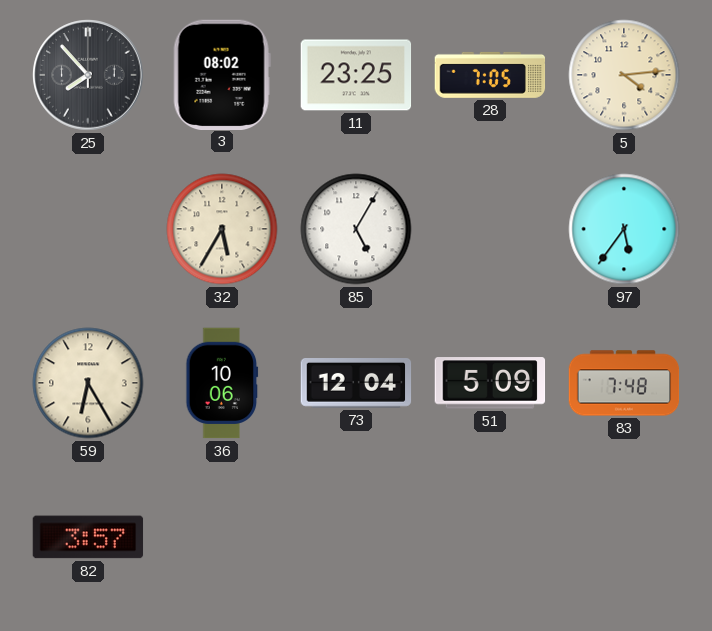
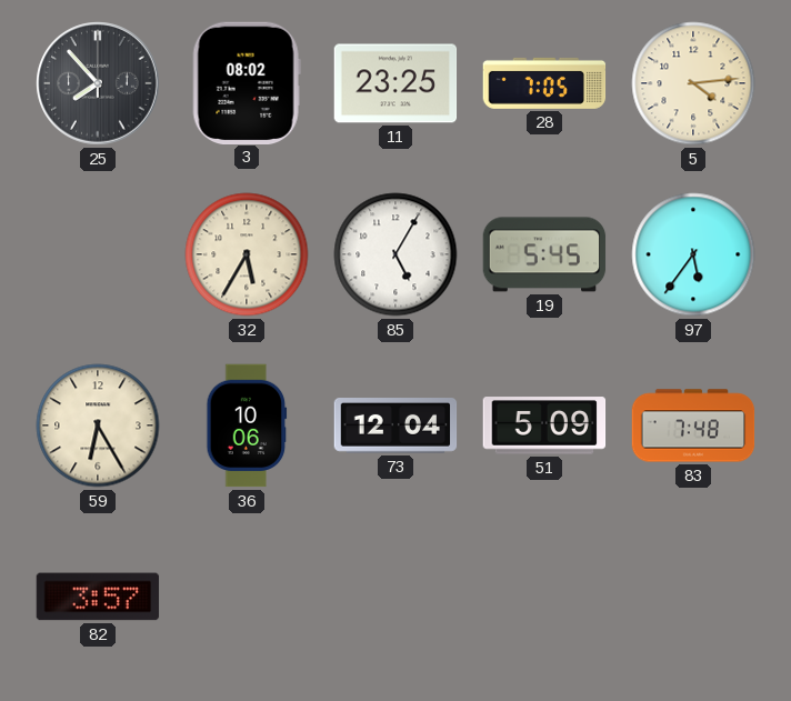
19: none -> 5:45 (544, 254)
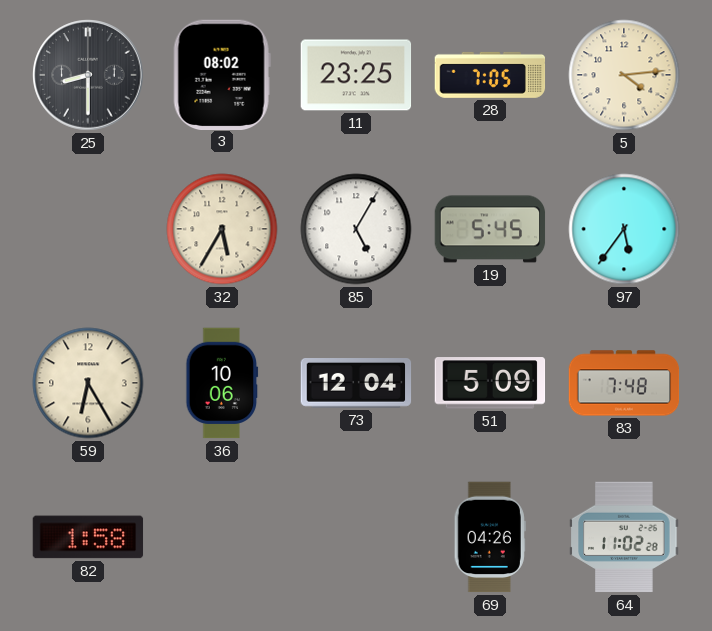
25: 7:53 -> 8:30 (88, 75)
82: 3:57 -> 1:58 (88, 537)
69: none -> 04:26 (490, 537)
64: none -> 11:02 (624, 537)
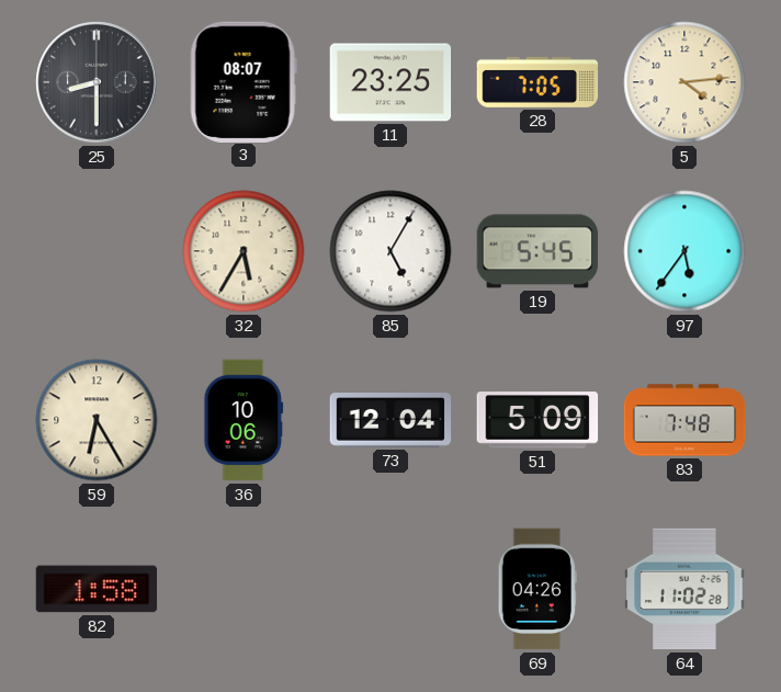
3: 08:02 -> 08:07 (244, 81)
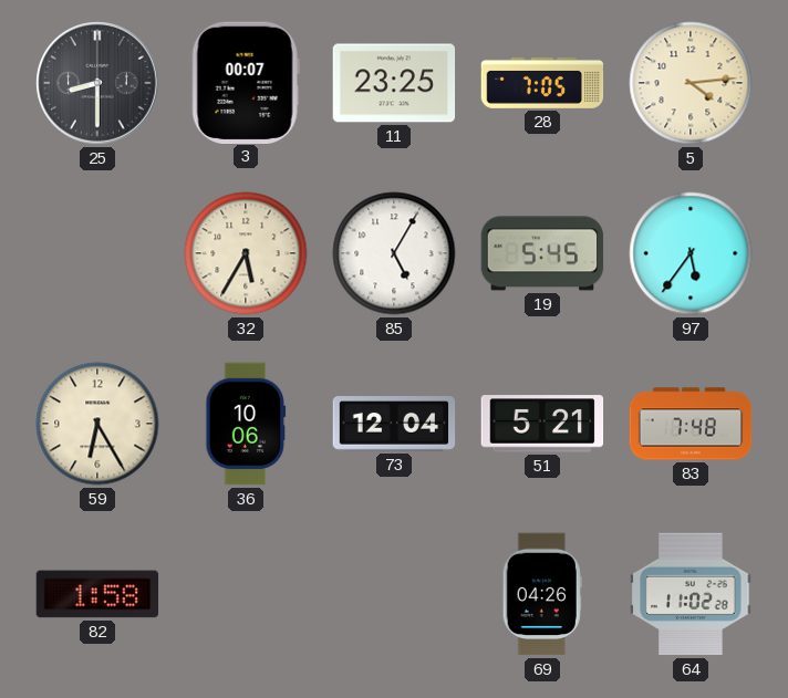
3: 08:07 -> 00:07 (246, 82)
51: 5:09 -> 5:21 (542, 424)
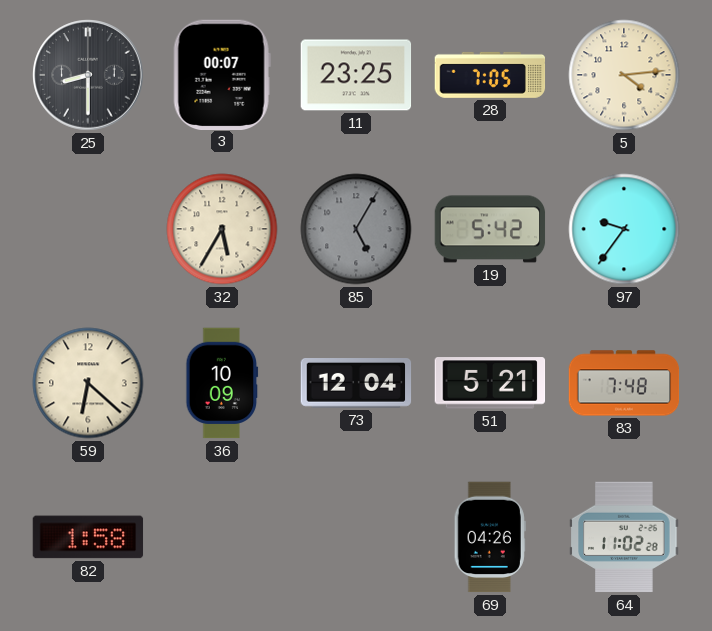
85 dial: white -> grey (356, 229)
19: 5:45 -> 5:42 (490, 229)
97: 5:36 -> 9:36 (624, 229)
59: 6:25 -> 6:22 (88, 383)
36: 10:06 -> 10:09 (222, 383)
